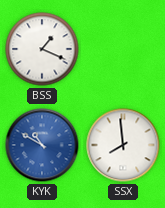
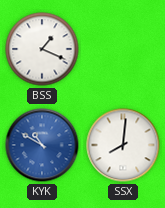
SSX: 7:59 -> 8:01 (123, 145)
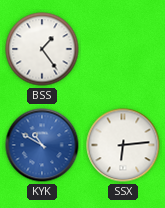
BSS: 1:19 -> 1:24 (42, 49)
SSX: 8:01 -> 6:14 (123, 145)
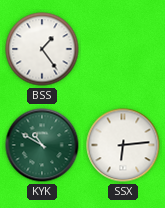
KYK dial: blue -> green (42, 145)
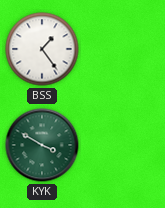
KYK: 10:50 -> 3:50 (42, 145)
SSX: 6:14 -> none (123, 145)
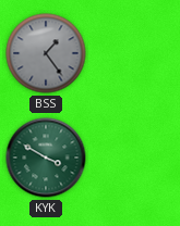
BSS dial: white -> grey (46, 53)
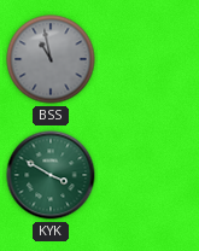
BSS: 1:24 -> 10:58 (51, 59)
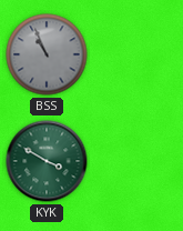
BSS: 10:58 -> 10:56 (47, 54)
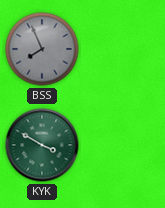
BSS: 10:56 -> 7:56 (42, 49)
